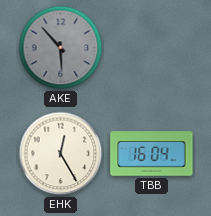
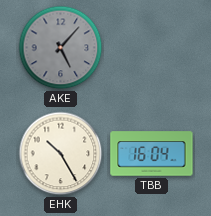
AKE: 5:53 -> 5:07 (61, 48)
EHK: 12:25 -> 10:25 (61, 154)
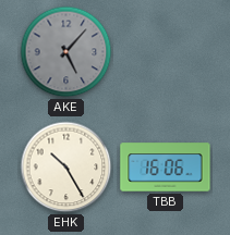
TBB: 16:04 -> 16:06 (166, 168)
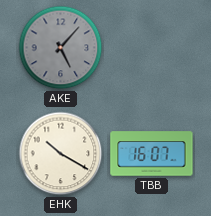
EHK: 10:25 -> 10:20 (61, 154)
TBB: 16:06 -> 16:07 (152, 154)
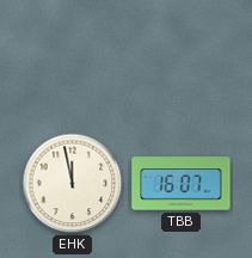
AKE: 5:07 -> none (61, 48)
EHK: 10:20 -> 11:58 (73, 184)
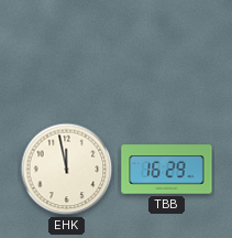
TBB: 16:07 -> 16:29 (167, 170)
